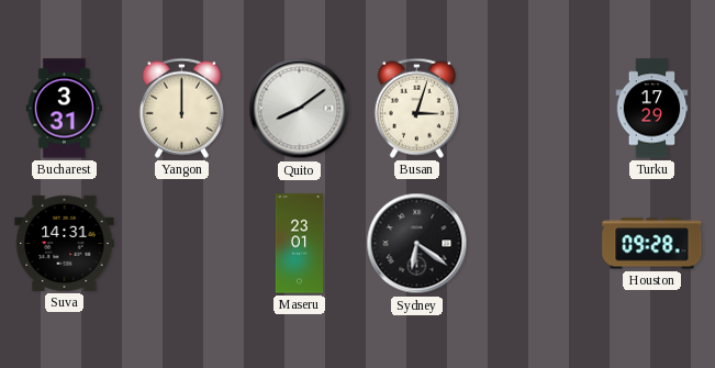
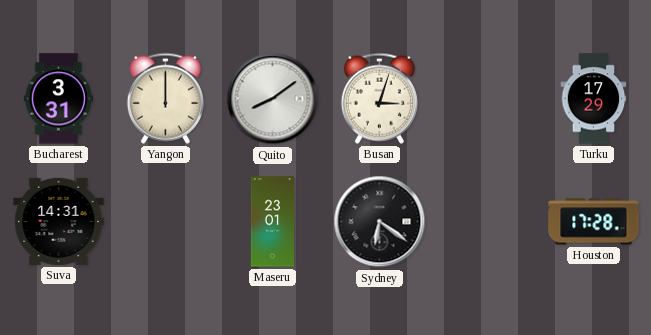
Houston: 09:28 -> 17:28 (594, 222)
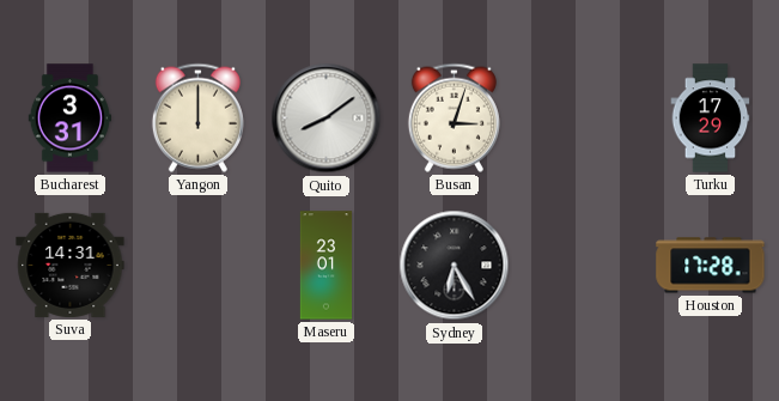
Sydney: 6:21 -> 6:25 (455, 266)
